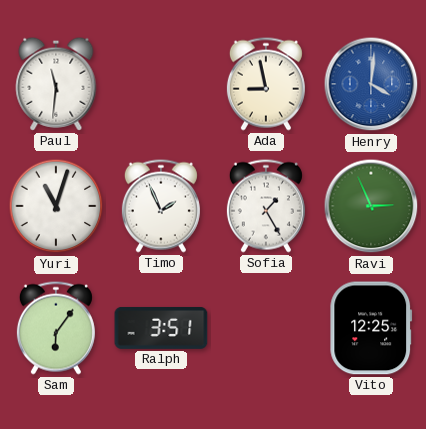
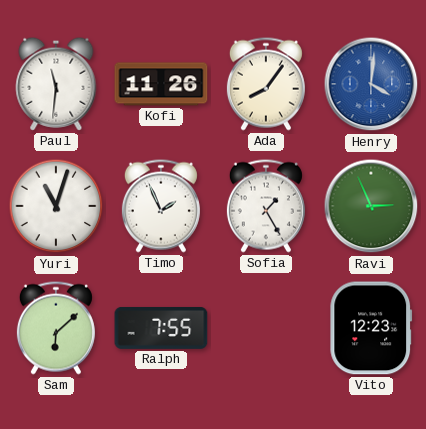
Kofi: none -> 11:26 (161, 84)
Ada: 8:58 -> 8:06 (266, 84)
Sam: 6:06 -> 6:08 (56, 328)
Ralph: 3:51 -> 7:55 (161, 328)
Vito: 12:25 -> 12:23 (371, 328)
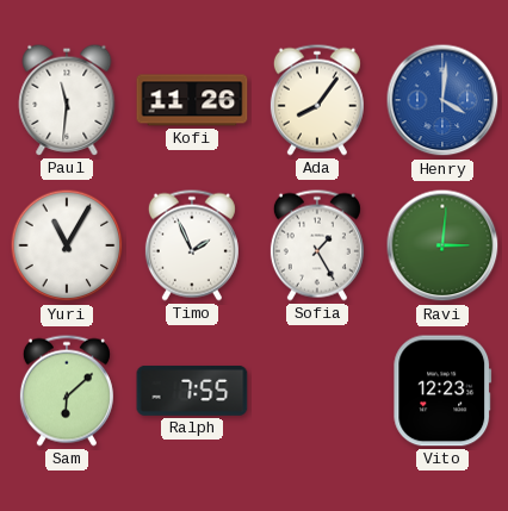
Yuri: 11:03 -> 11:05 (67, 245)
Ravi: 2:56 -> 3:01 (442, 245)
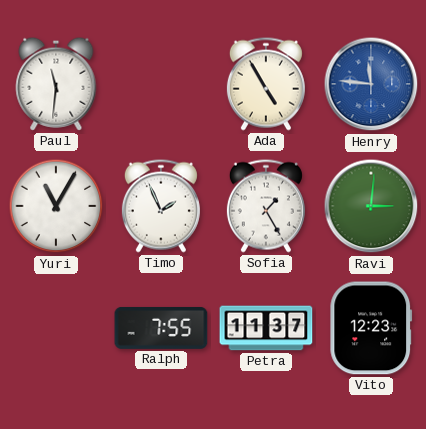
Kofi: 11:26 -> none (192, 100)
Ada: 8:06 -> 4:55 (266, 84)
Henry: 4:01 -> 11:46 (371, 84)
Sam: 6:08 -> none (67, 391)
Petra: none -> 11:37 (266, 328)
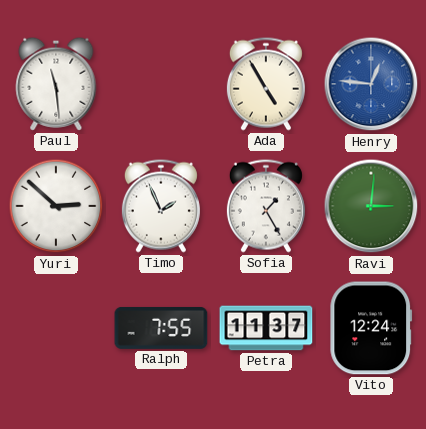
Paul: 11:31 -> 11:29 (56, 84)
Henry: 11:46 -> 12:46 (371, 84)
Yuri: 11:05 -> 2:52 (56, 206)
Vito: 12:23 -> 12:24 (371, 328)
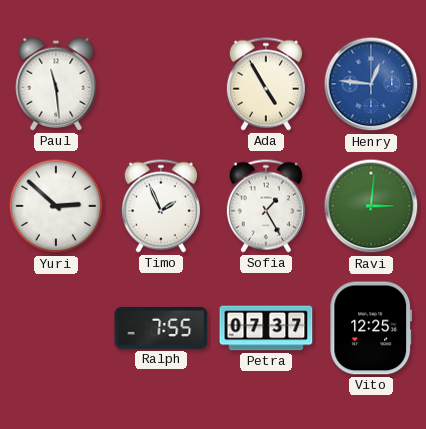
Petra: 11:37 -> 07:37 (266, 328)
Vito: 12:24 -> 12:25 (371, 328)
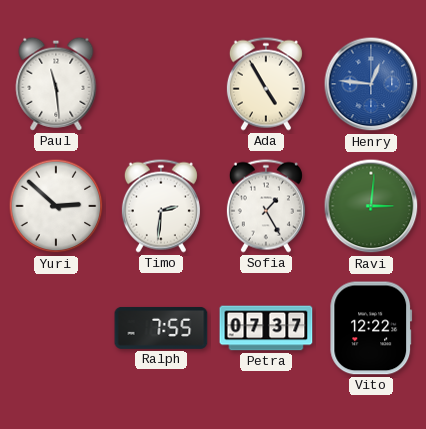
Timo: 1:56 -> 2:31 (161, 206)
Vito: 12:25 -> 12:22 (371, 328)
